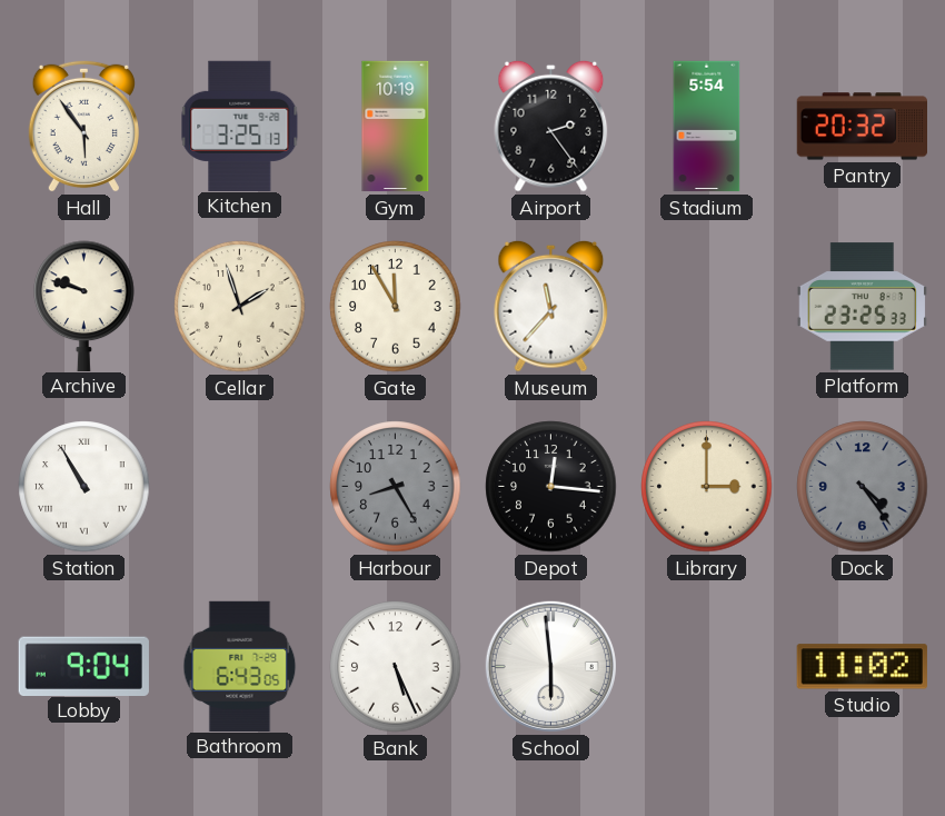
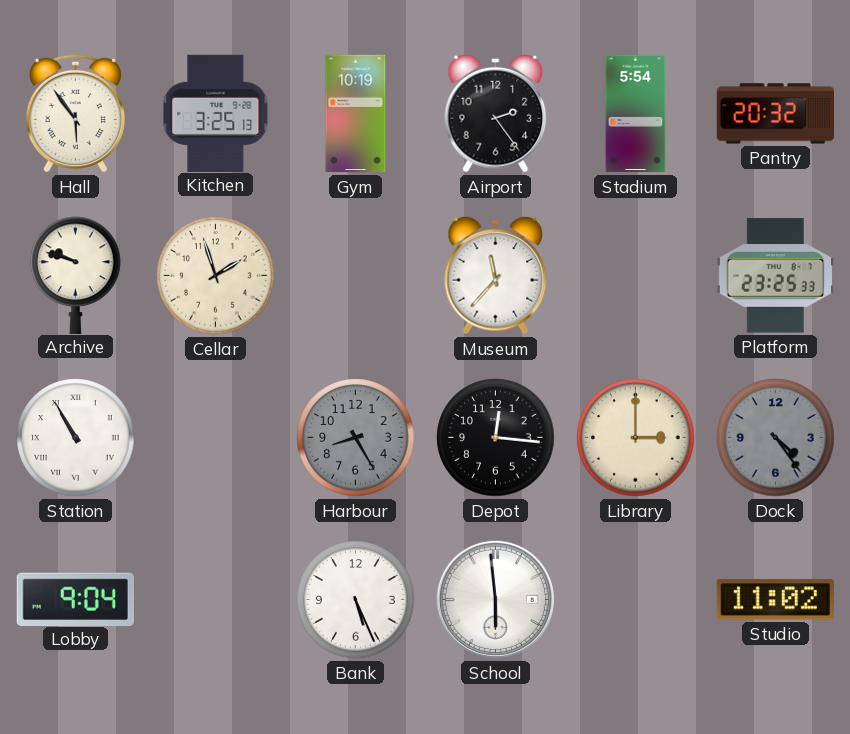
Gate: 11:55 -> none (396, 307)
Bathroom: 6:43 -> none (240, 666)
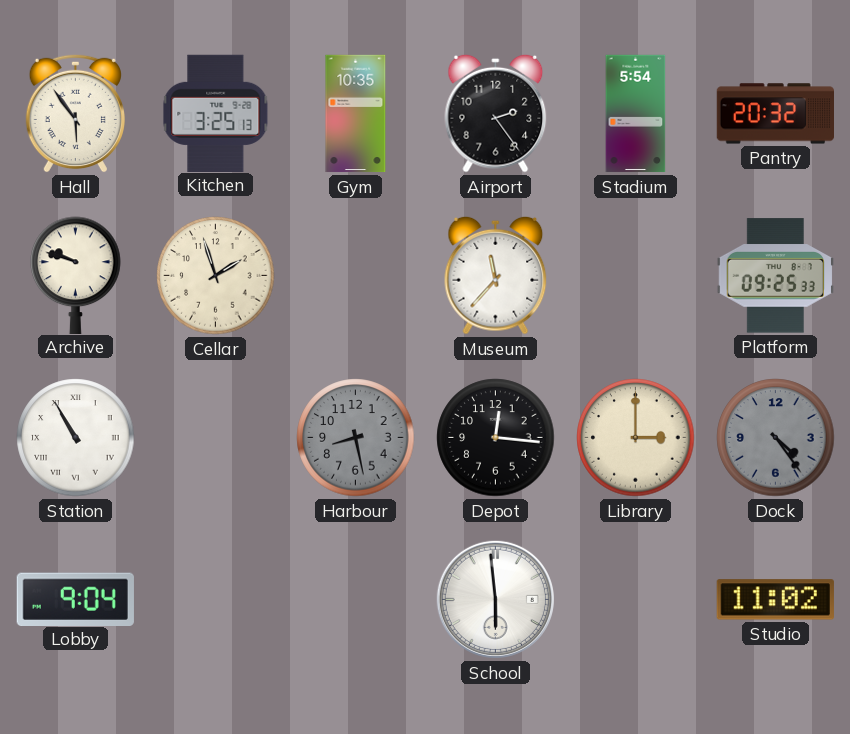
Gym: 10:19 -> 10:35 (356, 114)
Platform: 23:25 -> 09:25 (775, 276)
Harbour: 8:25 -> 8:28 (356, 438)
Bank: 5:26 -> none (356, 600)
